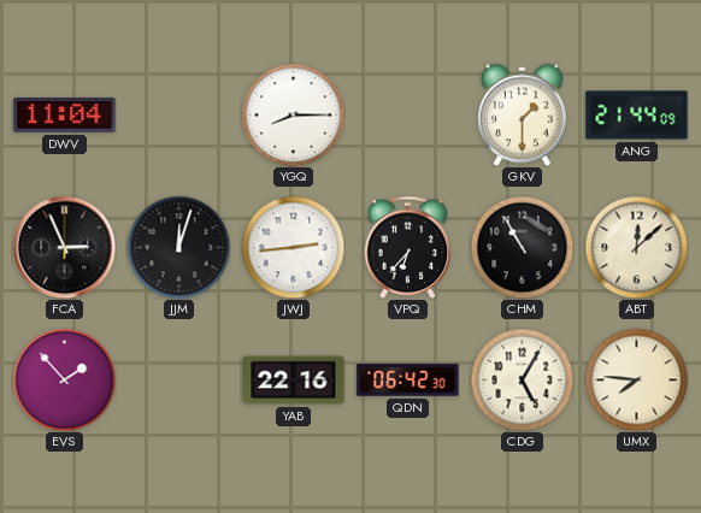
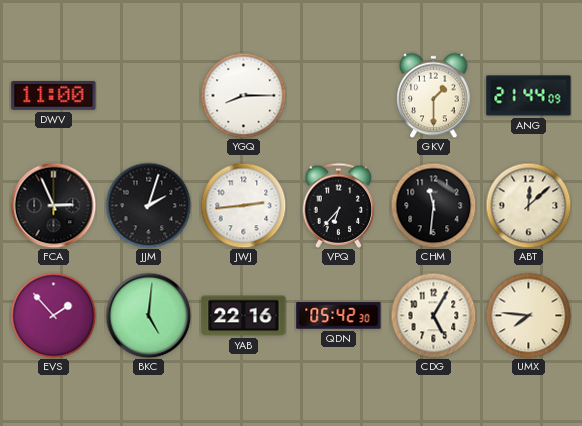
DWV: 11:04 -> 11:00 (54, 95)
JJM: 12:03 -> 2:03 (148, 205)
CHM: 10:55 -> 11:31 (433, 205)
BKC: none -> 5:01 (148, 315)
QDN: 06:42 -> 05:42 (339, 316)
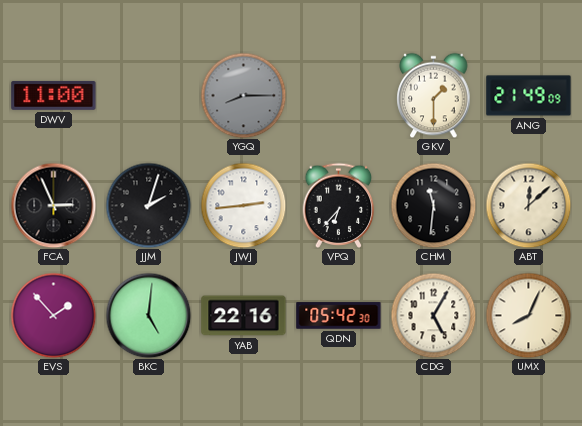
YGQ dial: white -> grey (243, 95)
ANG: 21:44 -> 21:49 (529, 96)
UMX: 7:46 -> 8:04 (528, 315)
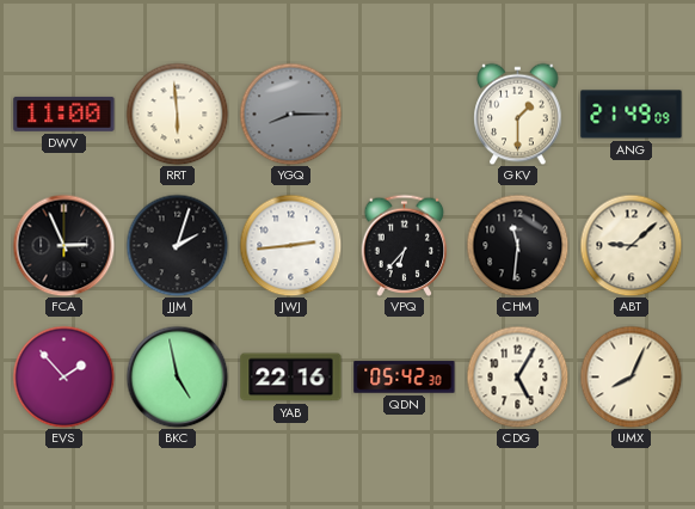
RRT: none -> 5:59 (177, 114)
ABT: 12:08 -> 9:08 (631, 245)
BKC: 5:01 -> 4:58 (177, 376)
